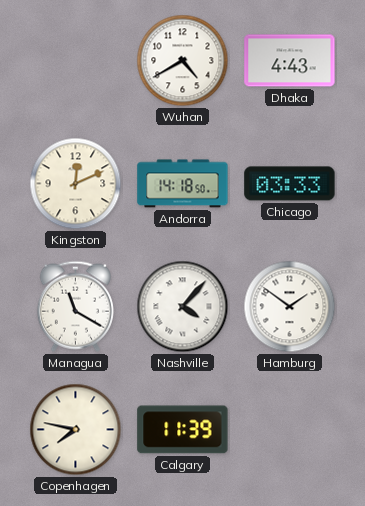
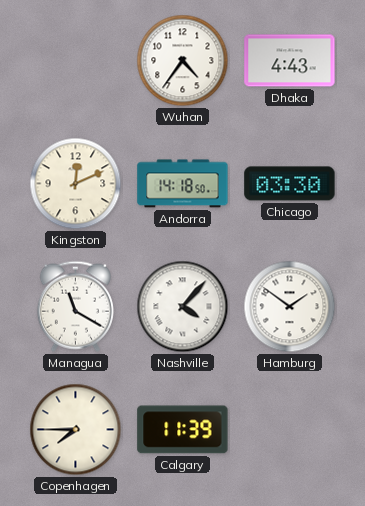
Wuhan: 4:40 -> 4:36 (183, 61)
Chicago: 03:33 -> 03:30 (290, 184)
Copenhagen: 7:47 -> 7:45 (76, 430)
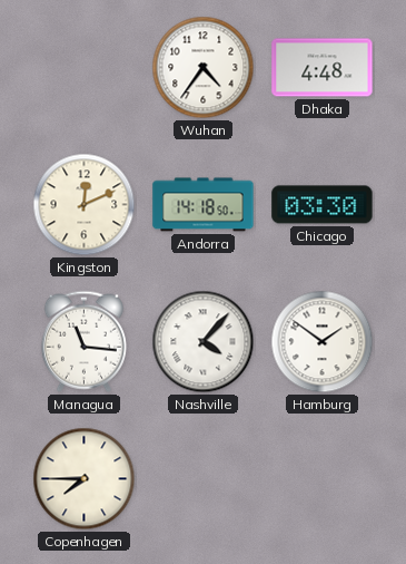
Dhaka: 4:43 -> 4:48 (323, 68)
Managua: 11:20 -> 11:16 (83, 341)
Calgary: 11:39 -> none (183, 430)
